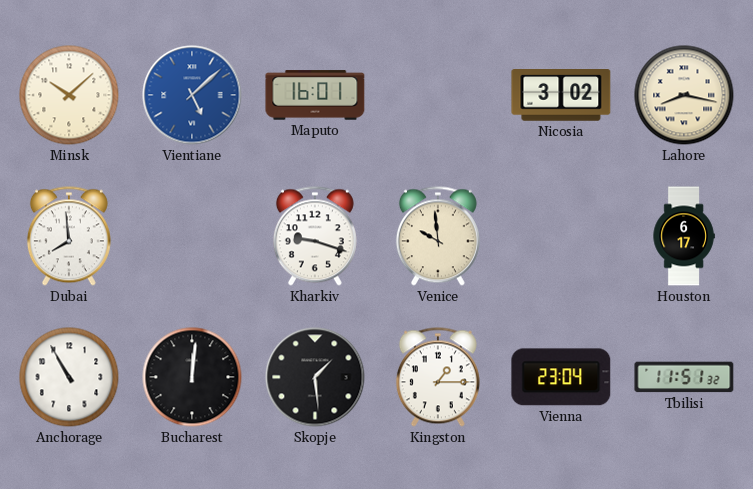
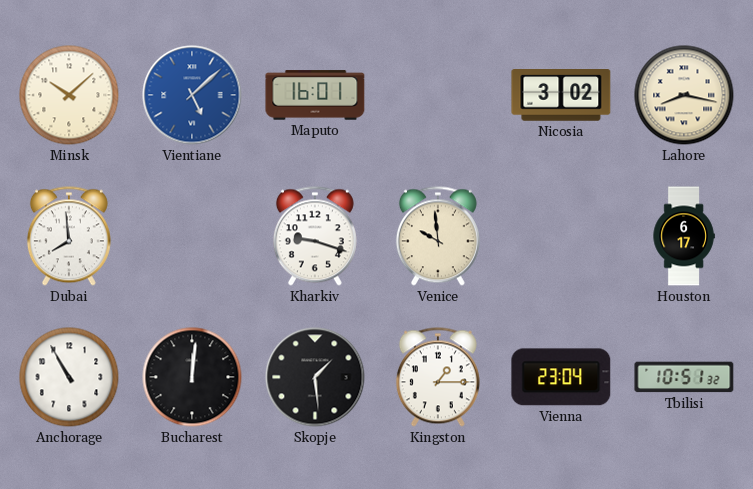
Tbilisi: 11:51 -> 10:51 (684, 377)
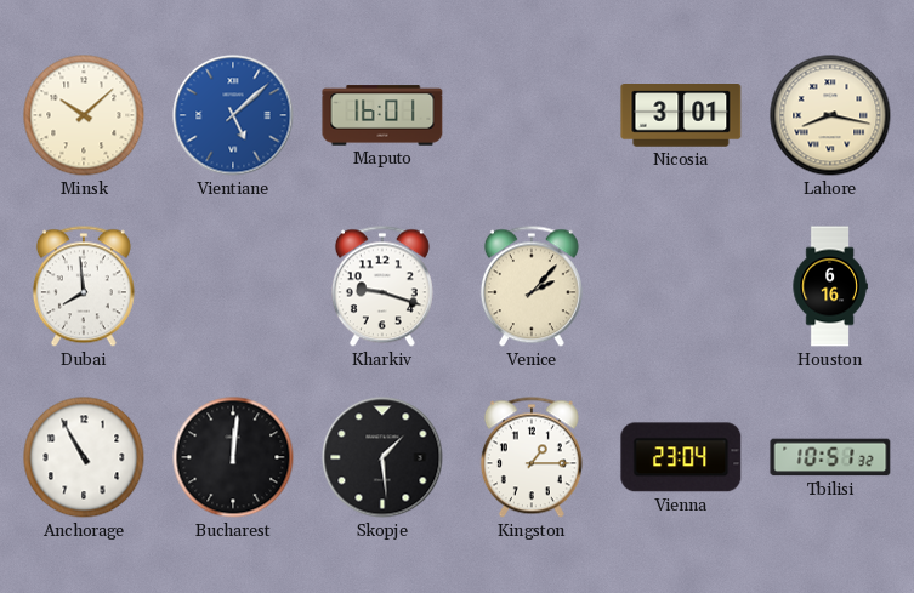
Nicosia: 3:02 -> 3:01 (681, 116)
Venice: 9:59 -> 2:07 (532, 286)
Houston: 6:17 -> 6:16 (830, 286)
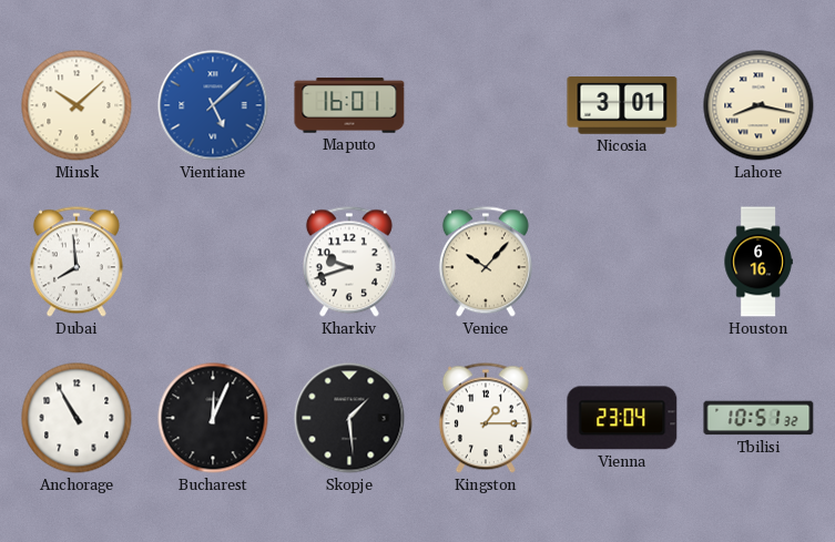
Kharkiv: 9:18 -> 9:42 (349, 262)
Venice: 2:07 -> 10:07 (486, 262)
Bucharest: 12:01 -> 12:04 (213, 418)
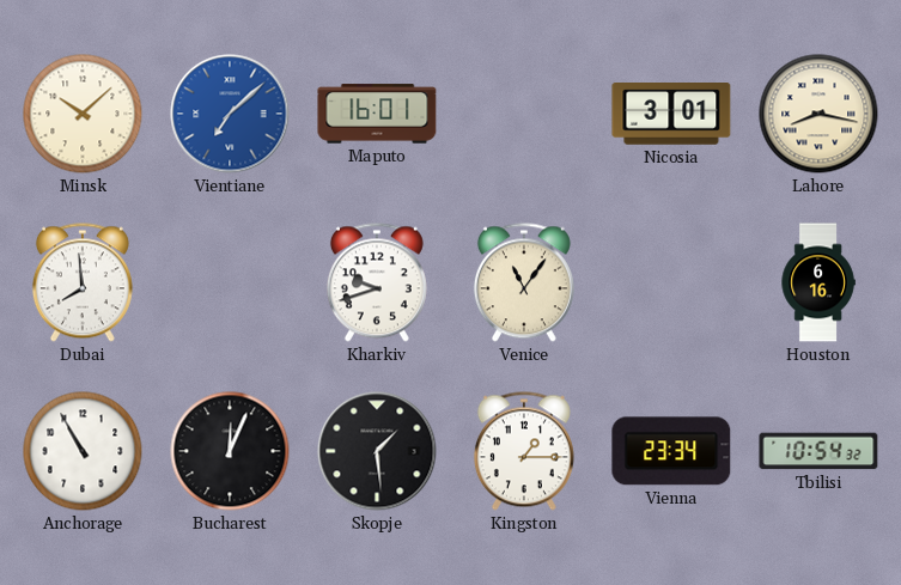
Vientiane: 5:08 -> 7:08 (230, 114)
Venice: 10:07 -> 11:06 (524, 282)
Vienna: 23:04 -> 23:34 (671, 451)
Tbilisi: 10:51 -> 10:54 (818, 451)
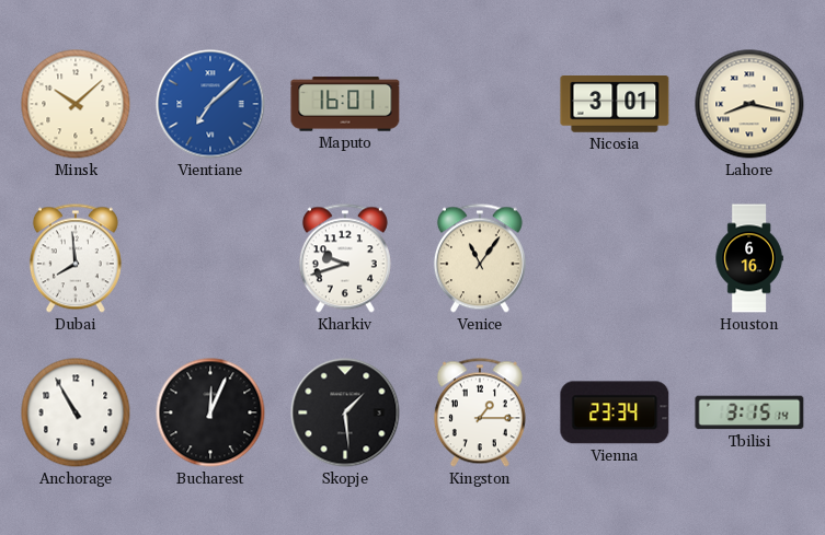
Tbilisi: 10:54 -> 3:15 (749, 412)
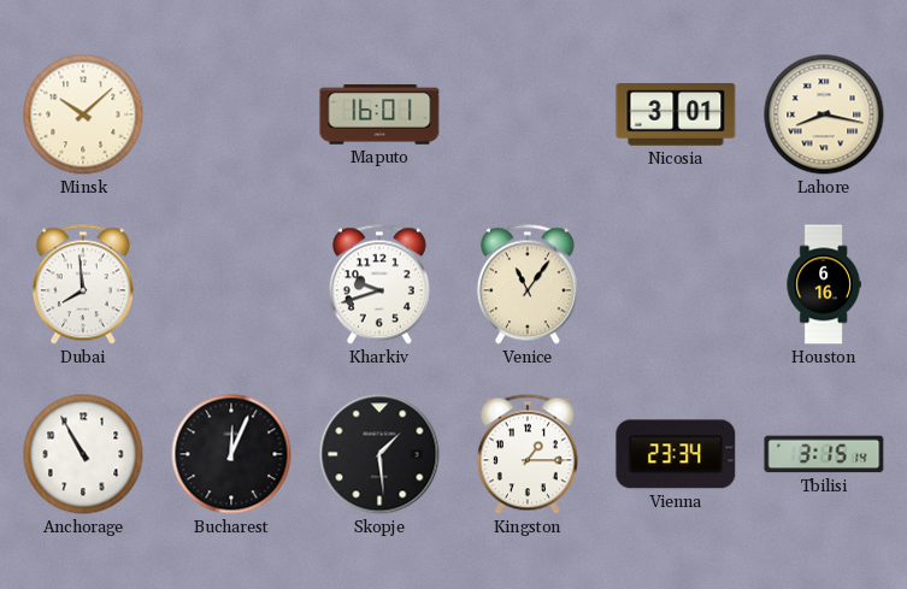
Vientiane: 7:08 -> none (210, 104)
